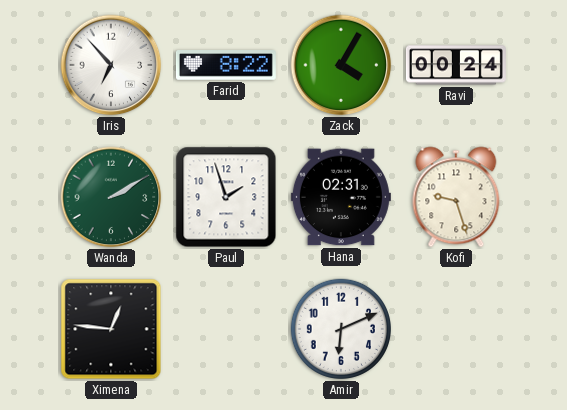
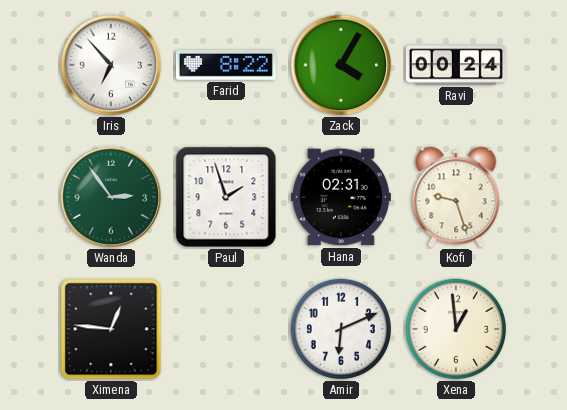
Wanda: 2:10 -> 2:54 (111, 197)
Xena: none -> 12:59 (456, 329)
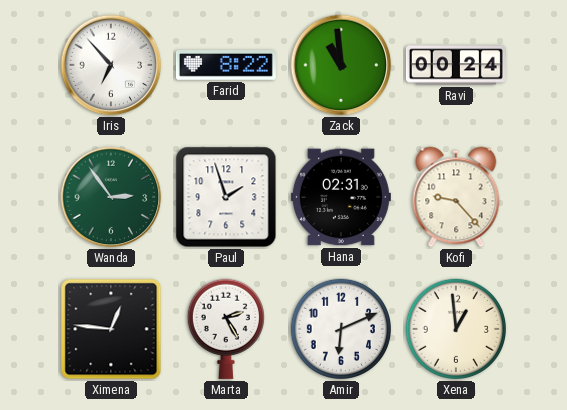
Zack: 4:05 -> 10:59 (341, 65)
Kofi: 9:27 -> 9:23 (456, 197)
Marta: none -> 2:25 (226, 329)
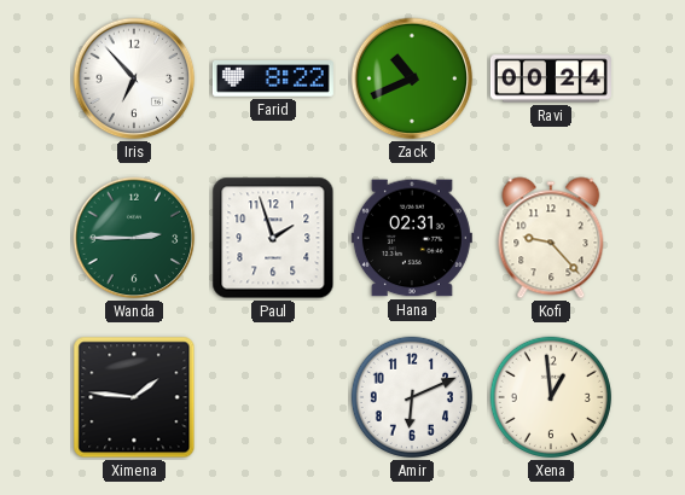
Zack: 10:59 -> 10:41 (412, 78)
Wanda: 2:54 -> 2:45 (134, 238)
Ximena: 12:46 -> 1:46 (134, 397)
Marta: 2:25 -> none (226, 329)
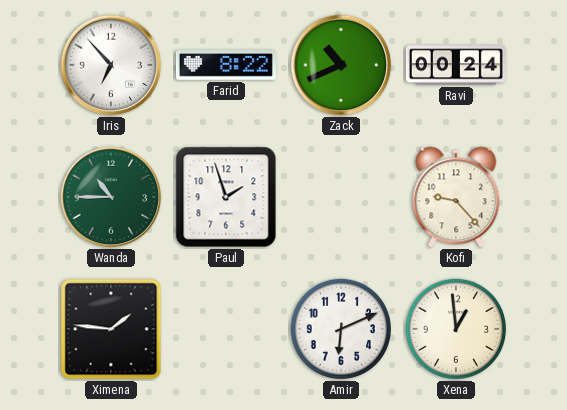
Wanda: 2:45 -> 10:45 (111, 197)
Hana: 02:31 -> none (412, 238)
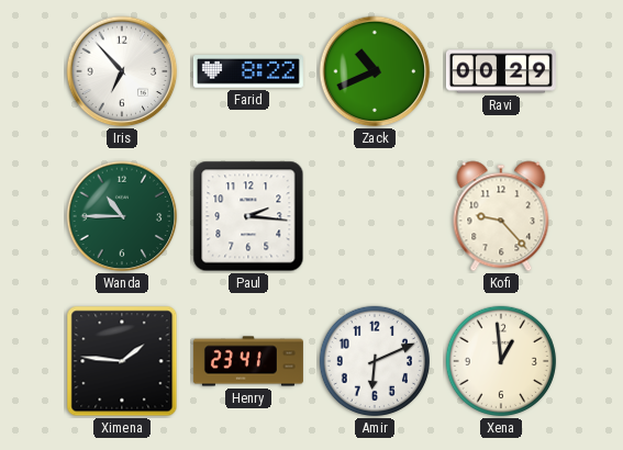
Ravi: 00:24 -> 00:29 (501, 71)
Paul: 1:57 -> 2:16 (248, 216)
Henry: none -> 23:41 (248, 361)
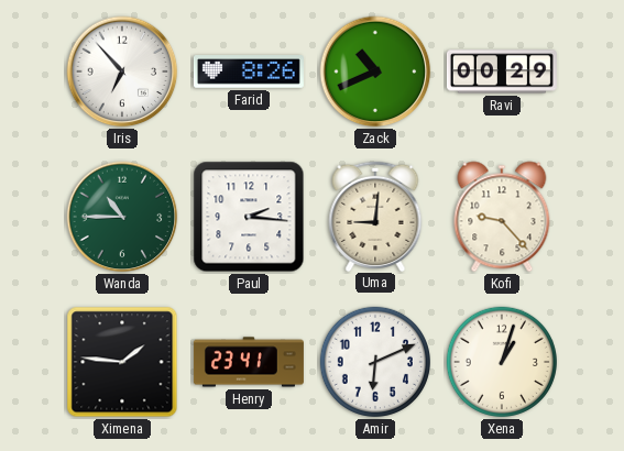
Farid: 8:22 -> 8:26 (249, 71)
Uma: none -> 9:01 (375, 216)
Xena: 12:59 -> 1:03 (502, 362)
